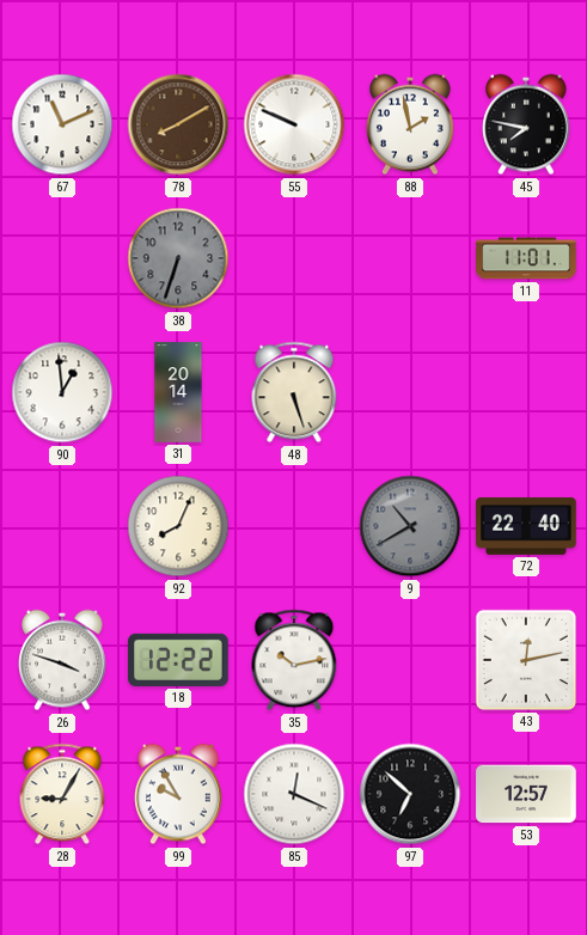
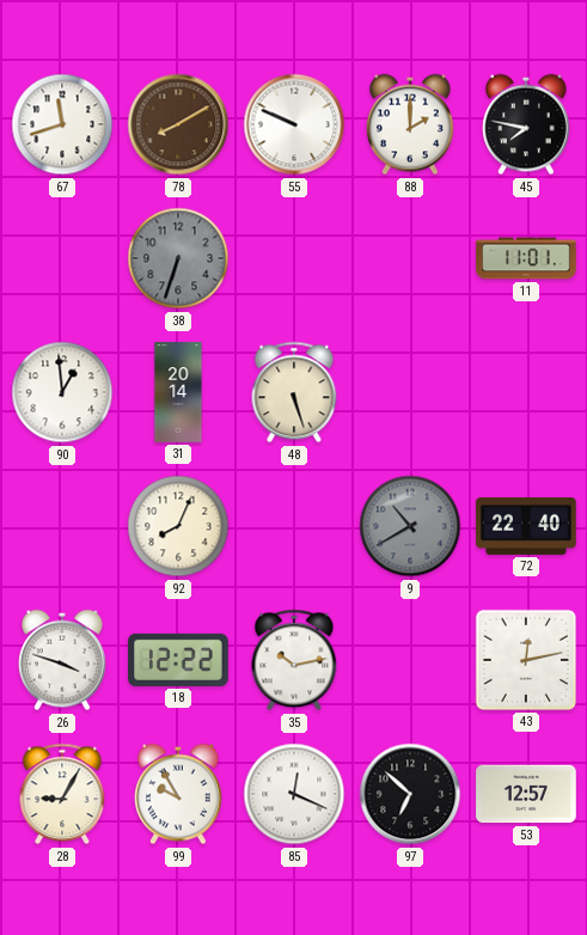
67: 11:11 -> 11:42 (62, 124)
88: 1:58 -> 2:00 (411, 124)
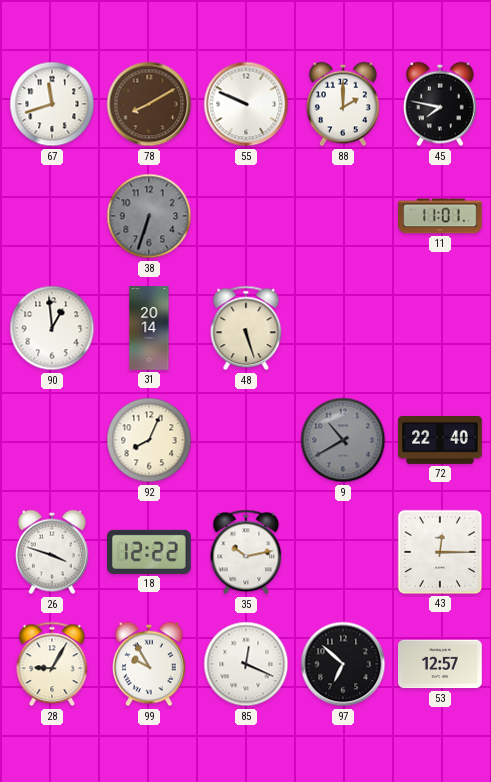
43: 12:13 -> 12:15 (440, 552)
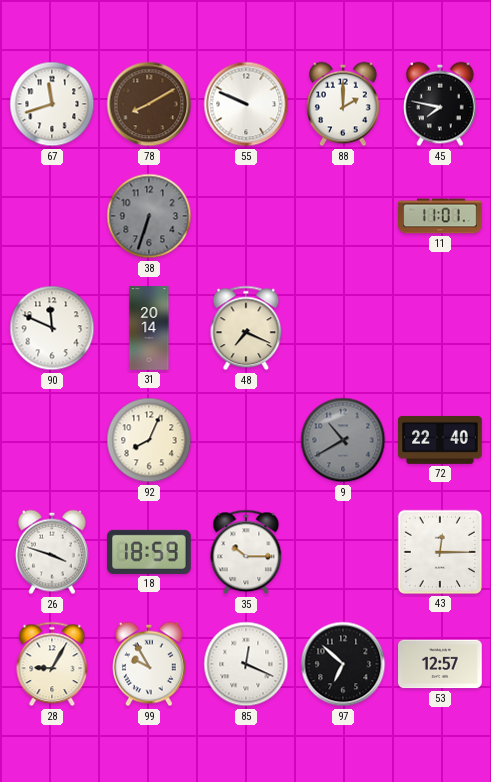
90: 12:59 -> 11:49 (52, 328)
48: 5:27 -> 7:19 (246, 328)
18: 12:22 -> 18:59 (149, 552)
35: 10:13 -> 10:15 (246, 552)
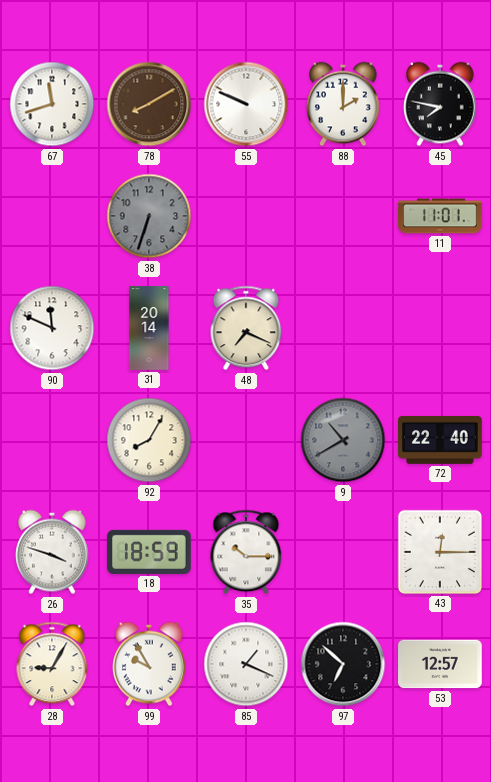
92: 8:04 -> 8:05 (149, 440)
85: 12:19 -> 1:19 (246, 664)
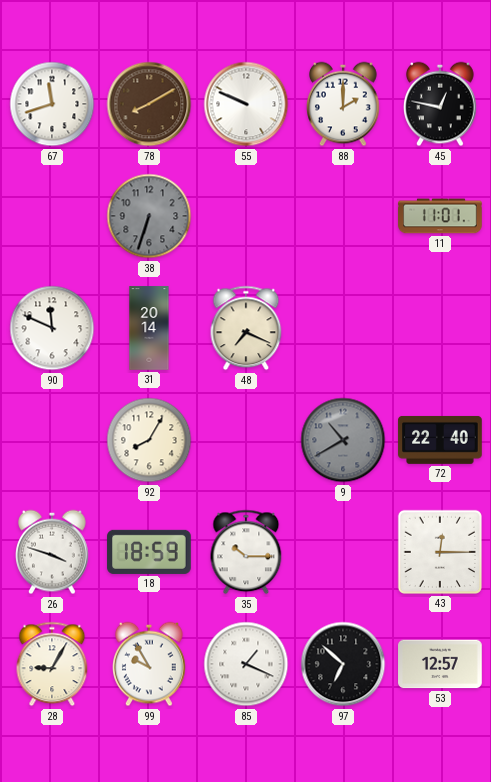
45: 7:47 -> 12:47 (441, 104)
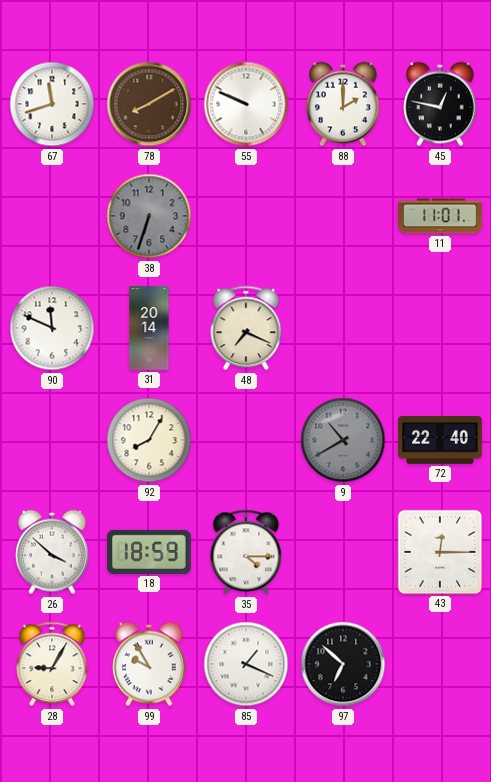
26: 3:48 -> 3:52 (53, 552)
35: 10:15 -> 4:15 (246, 552)
53: 12:57 -> none (440, 664)
